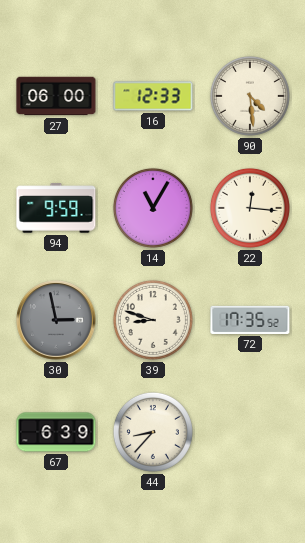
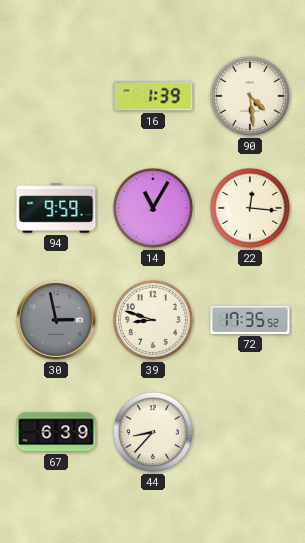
27: 06:00 -> none (56, 96)
16: 12:33 -> 1:39 (153, 96)
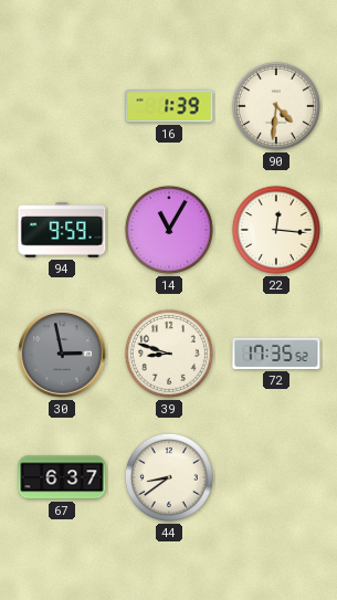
90: 4:29 -> 4:31 (276, 106)
67: 6:39 -> 6:37 (62, 477)
44: 8:37 -> 8:39 (169, 477)
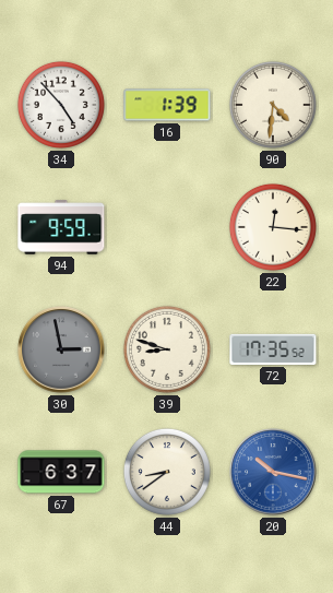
34: none -> 4:53 (61, 105)
14: 11:05 -> none (169, 230)
20: none -> 10:17 (273, 472)
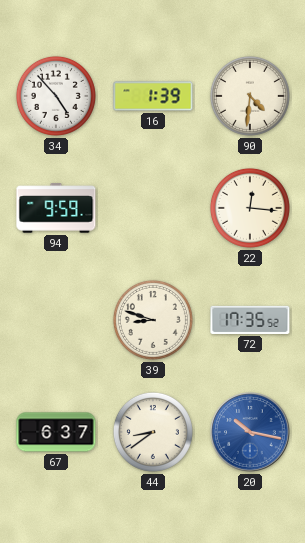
30: 2:58 -> none (61, 349)
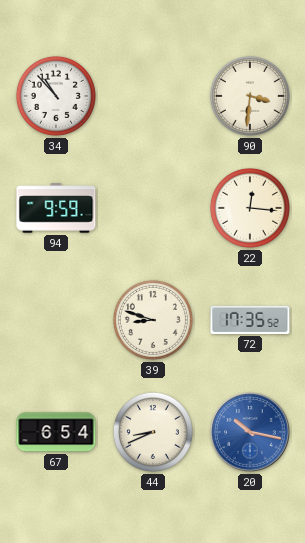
34: 4:53 -> 10:53 (56, 96)
16: 1:39 -> none (153, 96)
90: 4:31 -> 3:31 (250, 96)
67: 6:37 -> 6:54 (56, 432)
44: 8:39 -> 8:41 (153, 432)
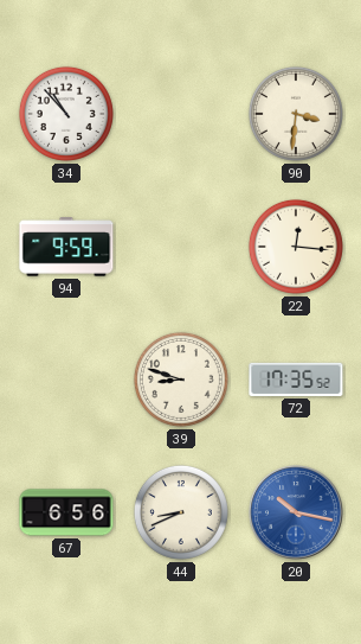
67: 6:54 -> 6:56 (66, 512)
